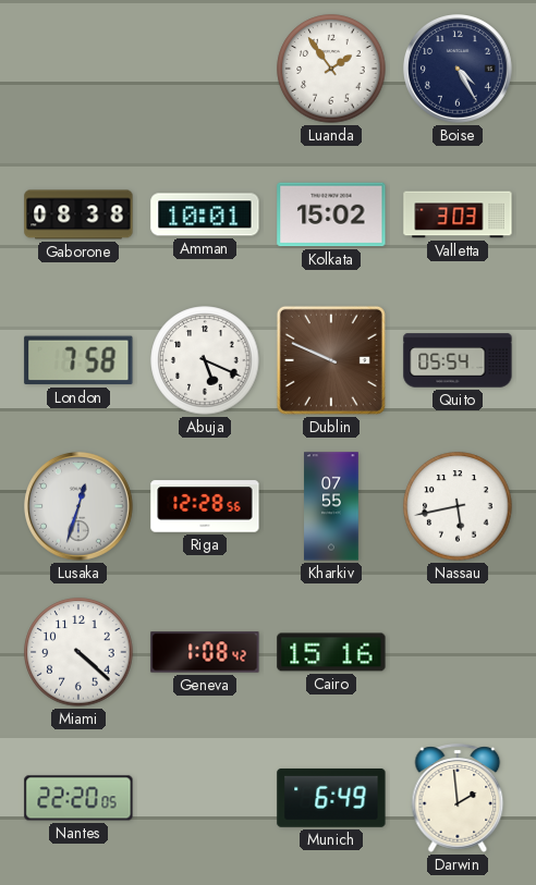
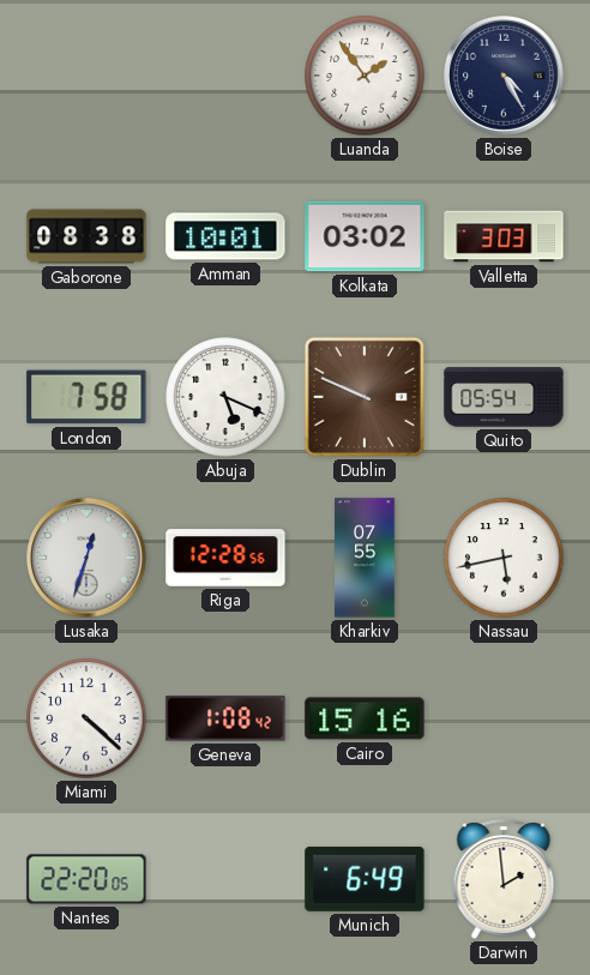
Kolkata: 15:02 -> 03:02 (365, 236)
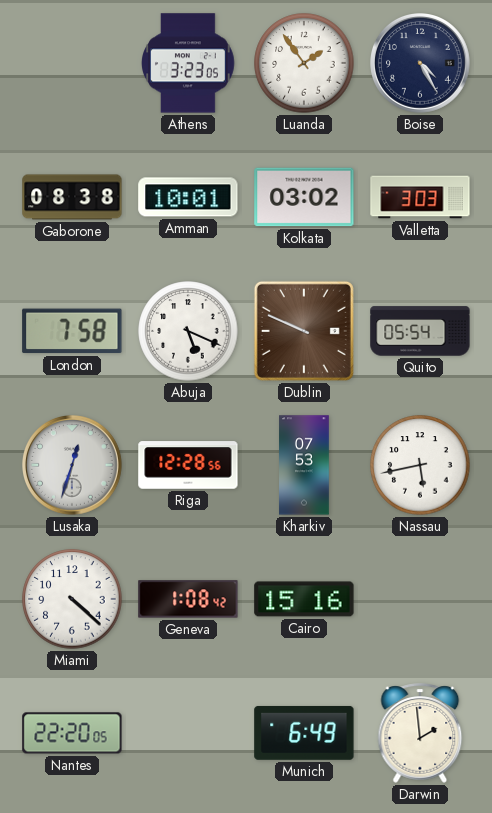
Athens: none -> 3:23 (189, 63)
Kharkiv: 07:55 -> 07:53 (304, 465)
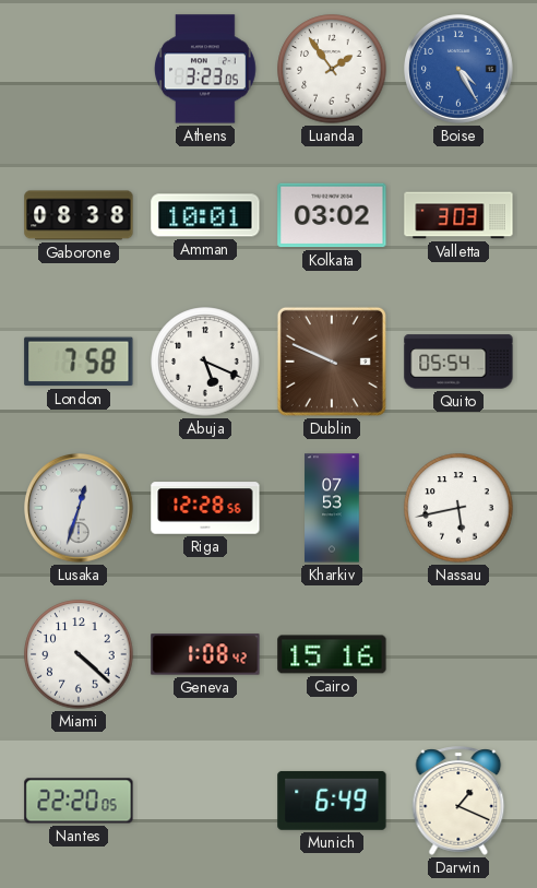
Boise dial: navy -> blue (460, 70)
Darwin: 1:59 -> 1:19 (458, 801)
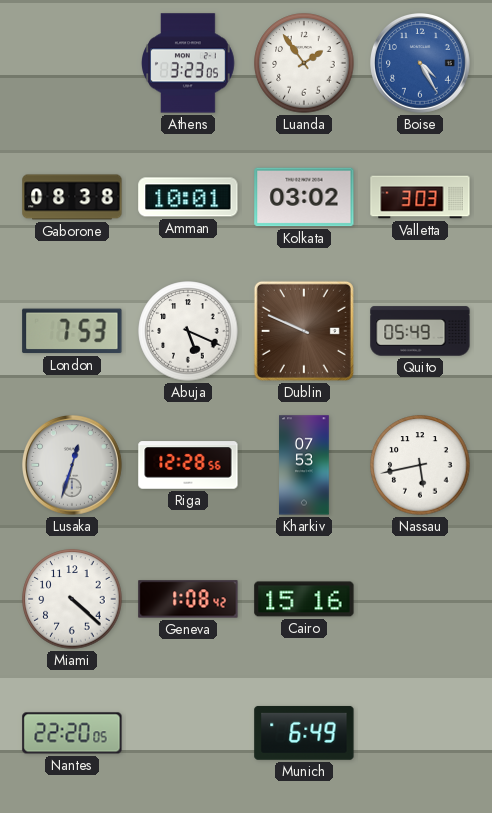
London: 7:58 -> 7:53 (72, 331)
Quito: 05:54 -> 05:49 (420, 331)
Darwin: 1:19 -> none (458, 801)
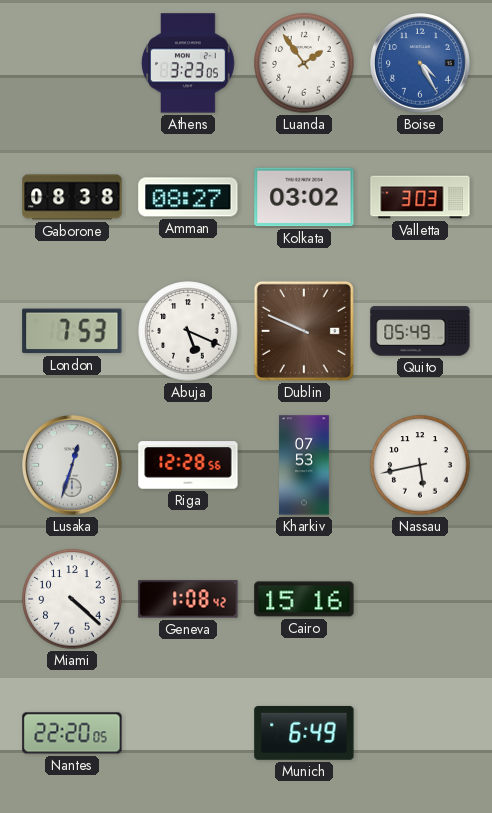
Amman: 10:01 -> 08:27 (188, 197)
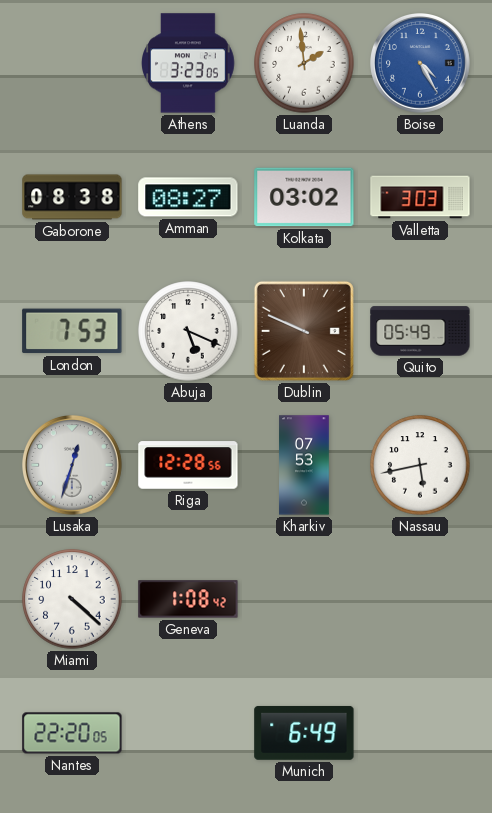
Luanda: 1:54 -> 1:59 (304, 63)
Cairo: 15:16 -> none (304, 599)
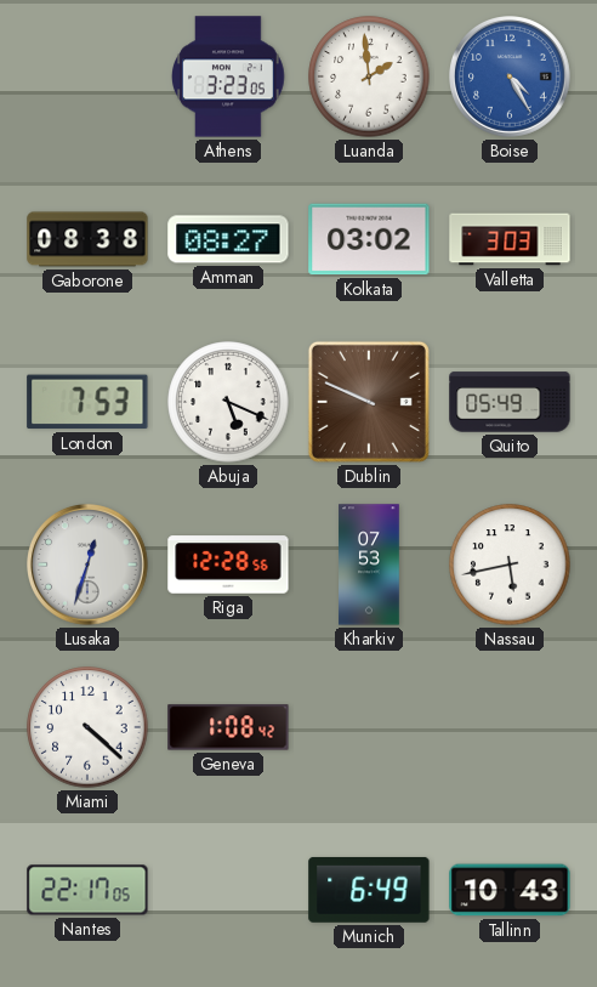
Nantes: 22:20 -> 22:17 (87, 890)
Tallinn: none -> 10:43 (510, 890)
